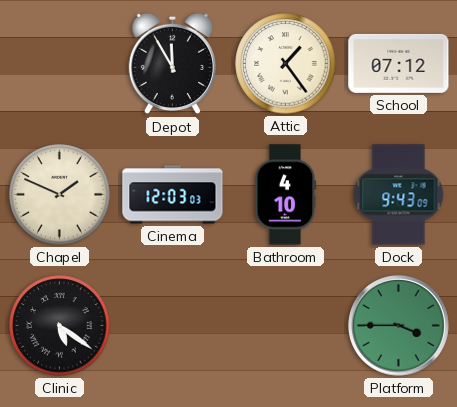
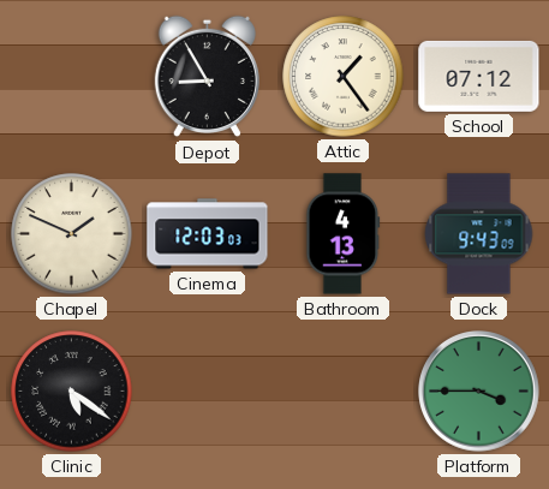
Depot: 11:55 -> 8:55 (207, 77)
Bathroom: 4:10 -> 4:13 (344, 234)
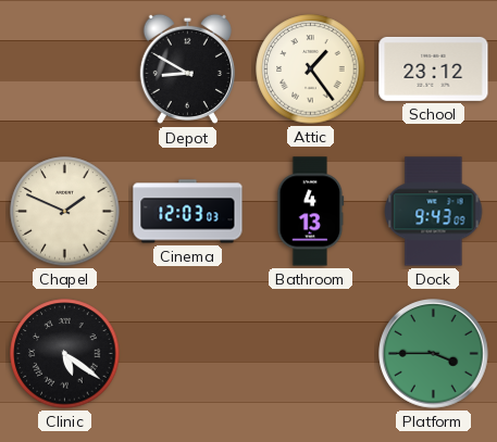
Depot: 8:55 -> 8:50 (187, 70)
School: 07:12 -> 23:12 (434, 68)
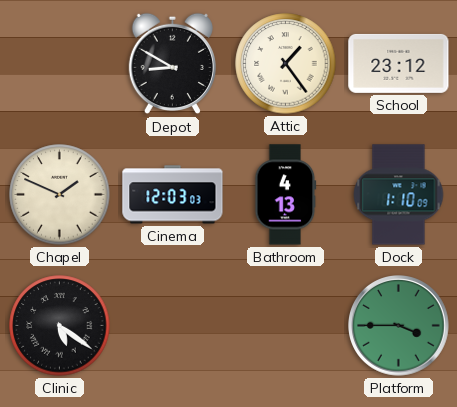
Dock: 9:43 -> 1:10 (399, 195)
